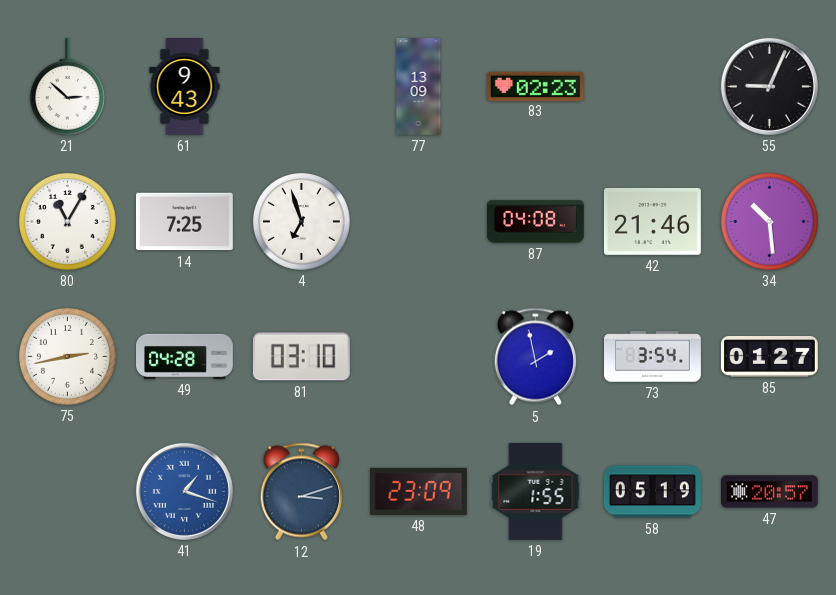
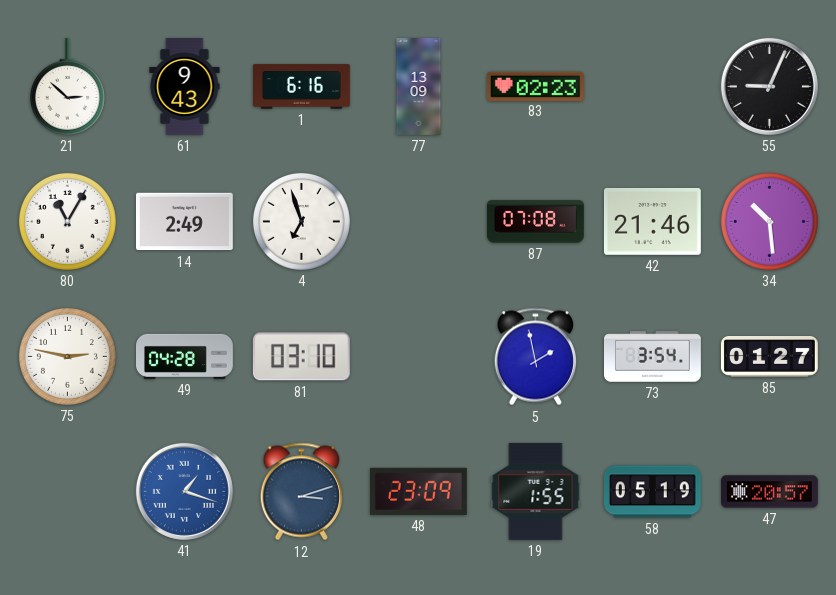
1: none -> 6:16 (302, 87)
14: 7:25 -> 2:49 (184, 222)
87: 04:08 -> 07:08 (535, 222)
75: 2:43 -> 2:47 (67, 356)
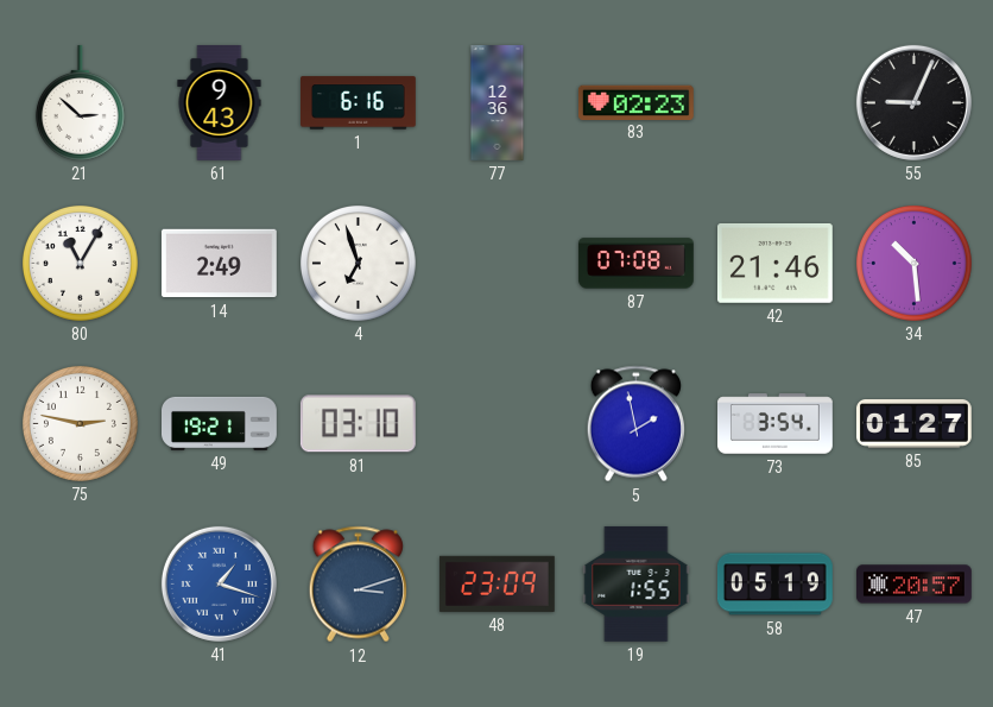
77: 13:09 -> 12:36 (498, 103)
49: 04:28 -> 19:21 (220, 423)
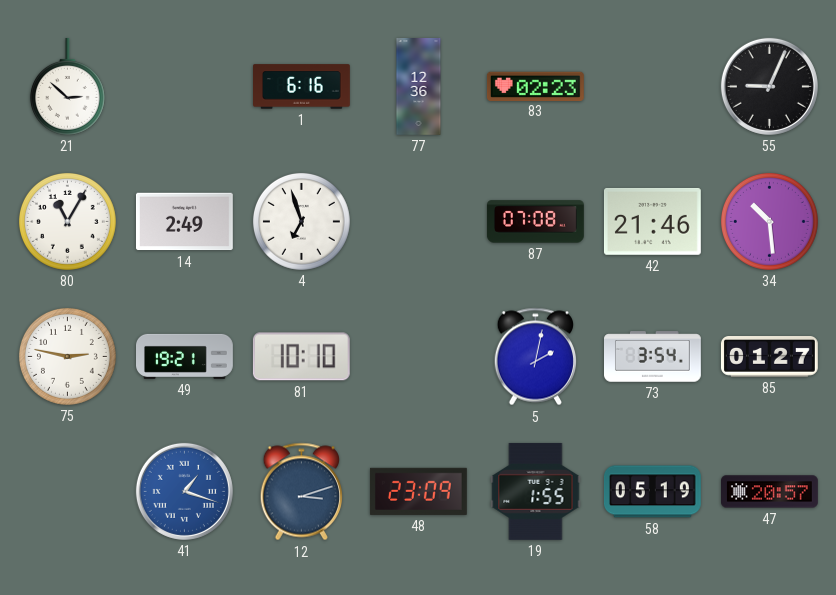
61: 9:43 -> none (220, 103)
81: 03:10 -> 10:10 (301, 357)
5: 1:58 -> 2:02 (535, 357)
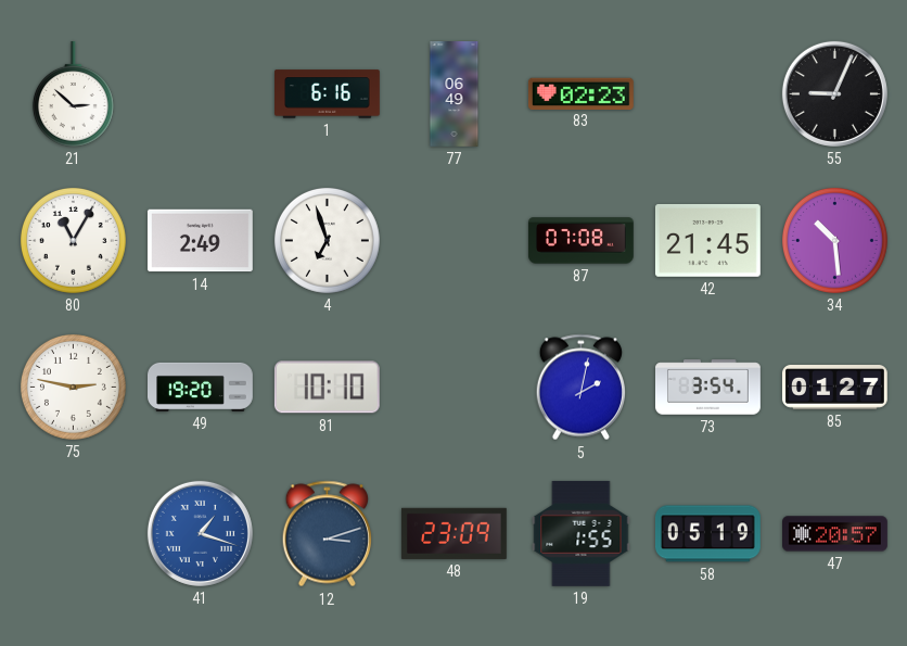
77: 12:36 -> 06:49 (455, 94)
42: 21:46 -> 21:45 (707, 240)
49: 19:21 -> 19:20 (201, 387)
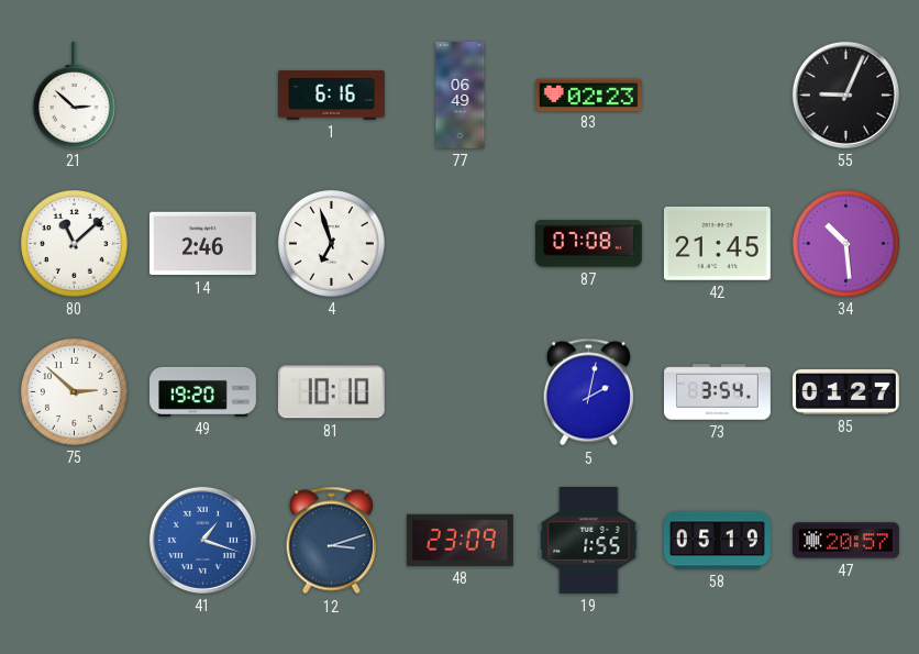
80: 11:05 -> 11:08 (74, 243)
14: 2:49 -> 2:46 (202, 244)
75: 2:47 -> 2:52 (74, 391)
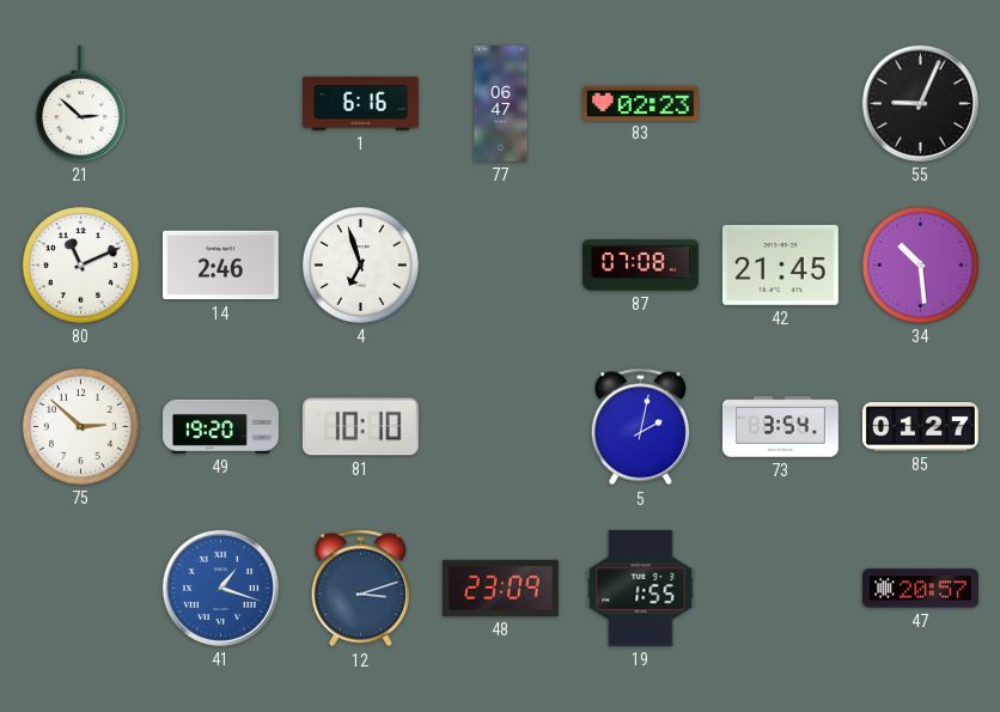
77: 06:49 -> 06:47 (501, 104)
80: 11:08 -> 11:11 (80, 264)
58: 05:19 -> none (717, 541)
